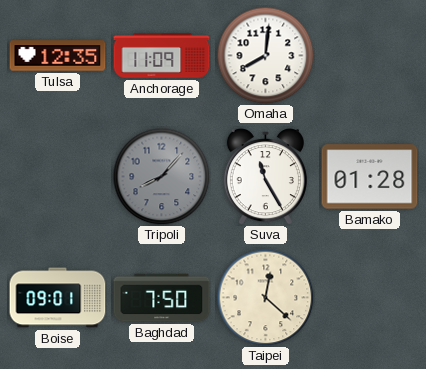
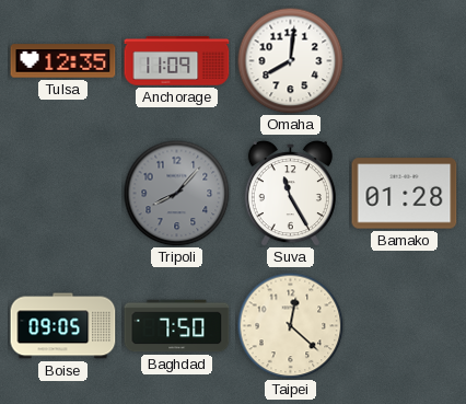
Boise: 09:01 -> 09:05 (63, 326)
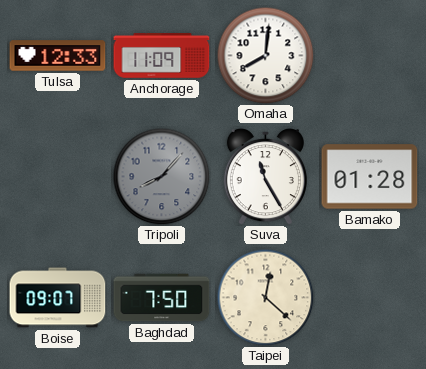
Tulsa: 12:35 -> 12:33 (58, 56)
Boise: 09:05 -> 09:07 (58, 298)
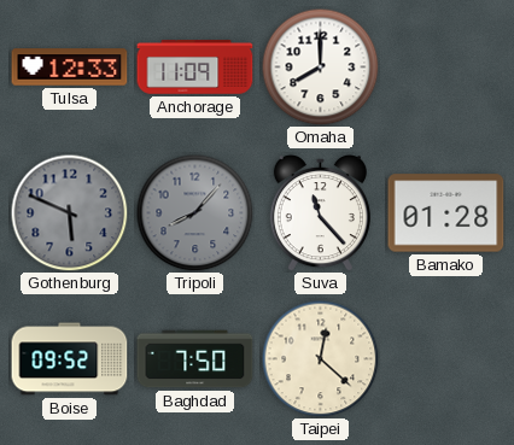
Omaha: 8:01 -> 8:00 (320, 66)
Gothenburg: none -> 5:49 (69, 212)
Suva: 11:25 -> 11:23 (320, 213)
Boise: 09:07 -> 09:52 (70, 359)
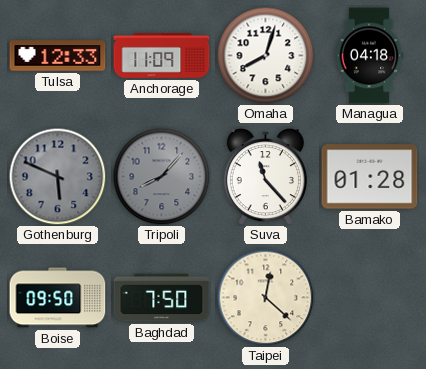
Omaha: 8:00 -> 8:03 (265, 55)
Managua: none -> 04:18 (369, 56)
Boise: 09:52 -> 09:50 (58, 298)
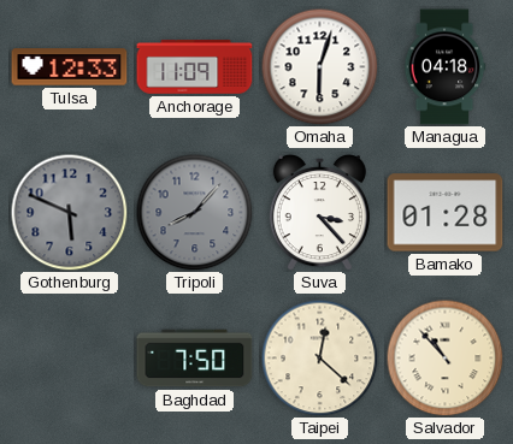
Omaha: 8:03 -> 6:03 (319, 66)
Suva: 11:23 -> 3:23 (319, 213)
Boise: 09:50 -> none (58, 298)
Salvador: none -> 10:53 (444, 357)
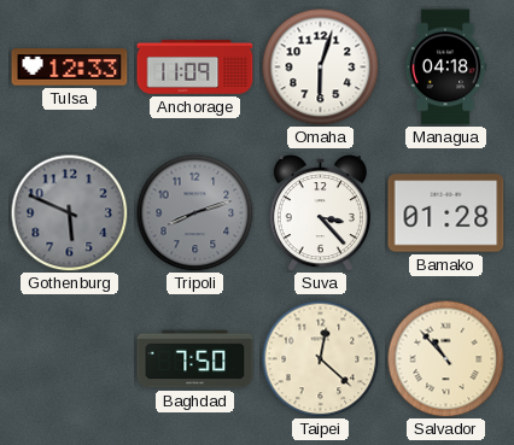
Tripoli: 8:07 -> 8:12 (194, 212)
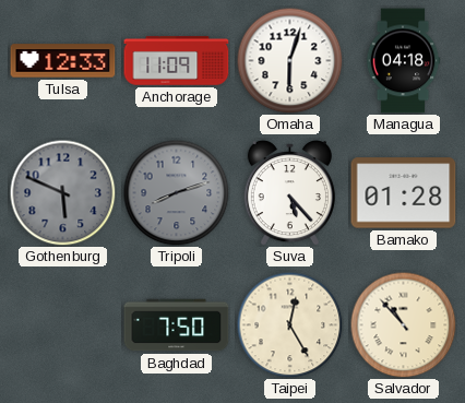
Suva: 3:23 -> 5:23 (289, 193)
Taipei: 12:22 -> 12:25 (289, 324)
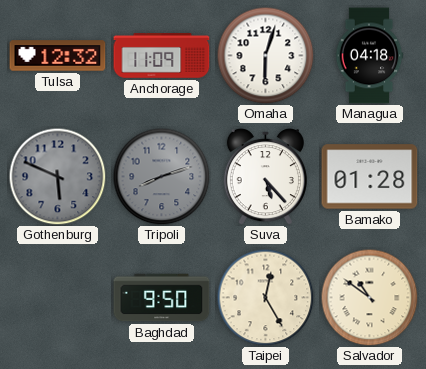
Tulsa: 12:33 -> 12:32 (58, 56)
Baghdad: 7:50 -> 9:50 (162, 298)
Salvador: 10:53 -> 10:51 (369, 297)
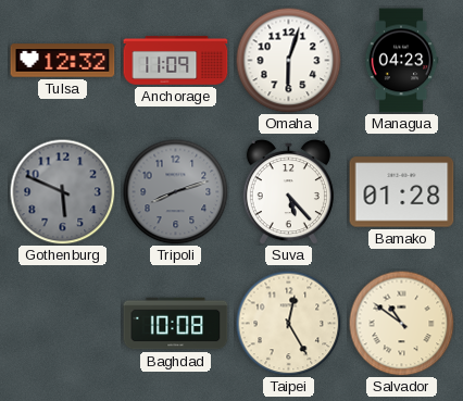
Managua: 04:18 -> 04:23 (401, 61)
Baghdad: 9:50 -> 10:08 (176, 324)
